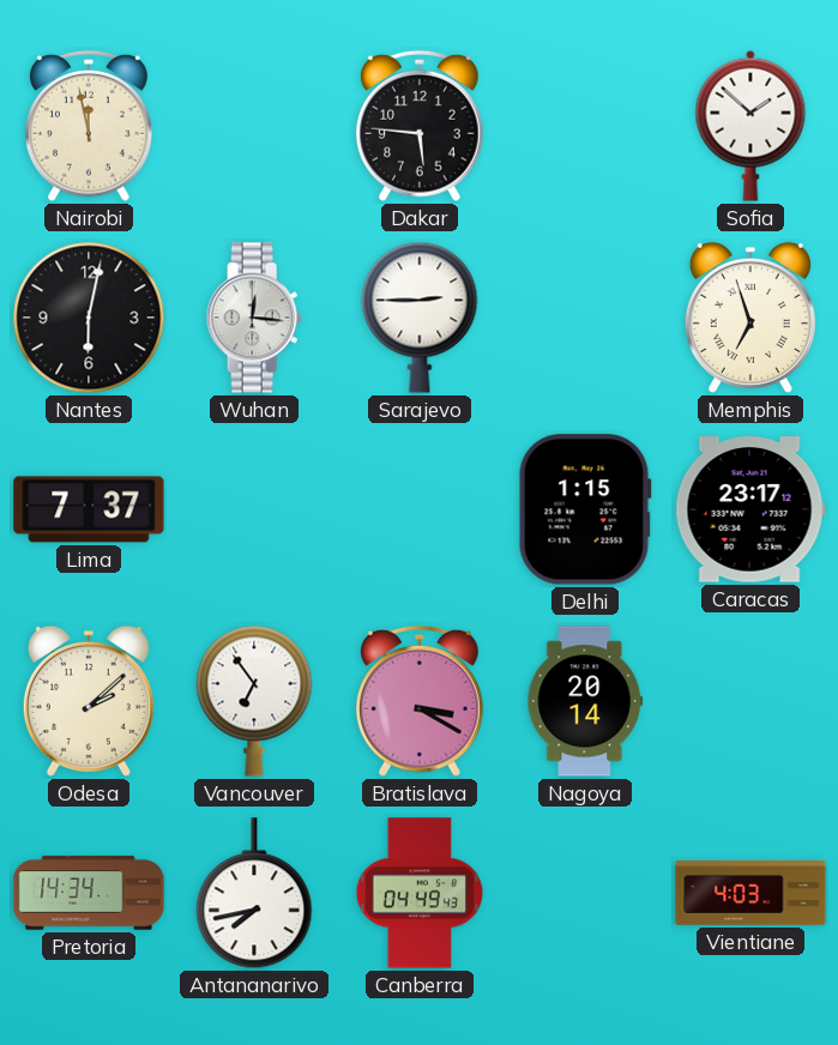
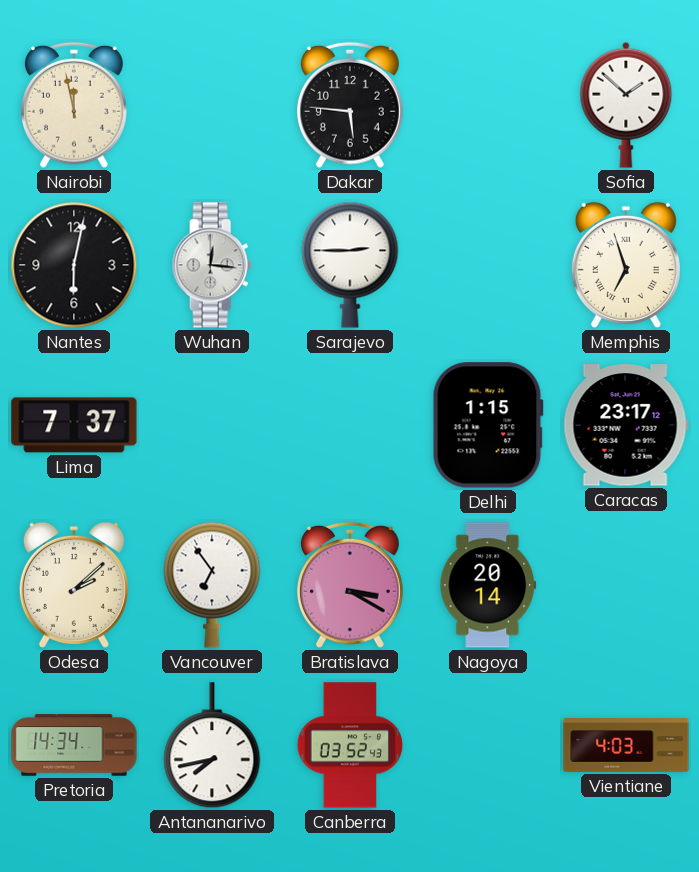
Canberra: 04:49 -> 03:52 (350, 745)
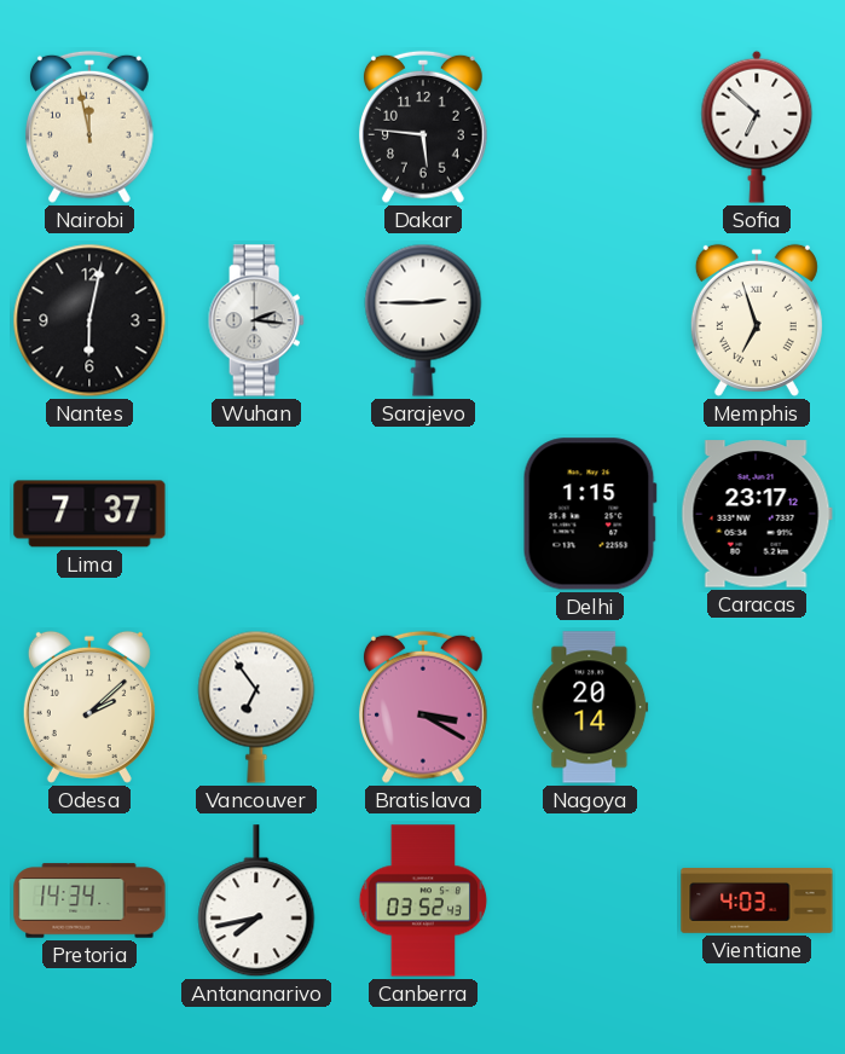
Sofia: 1:52 -> 6:52 (757, 127)
Wuhan: 12:16 -> 2:16 (256, 320)
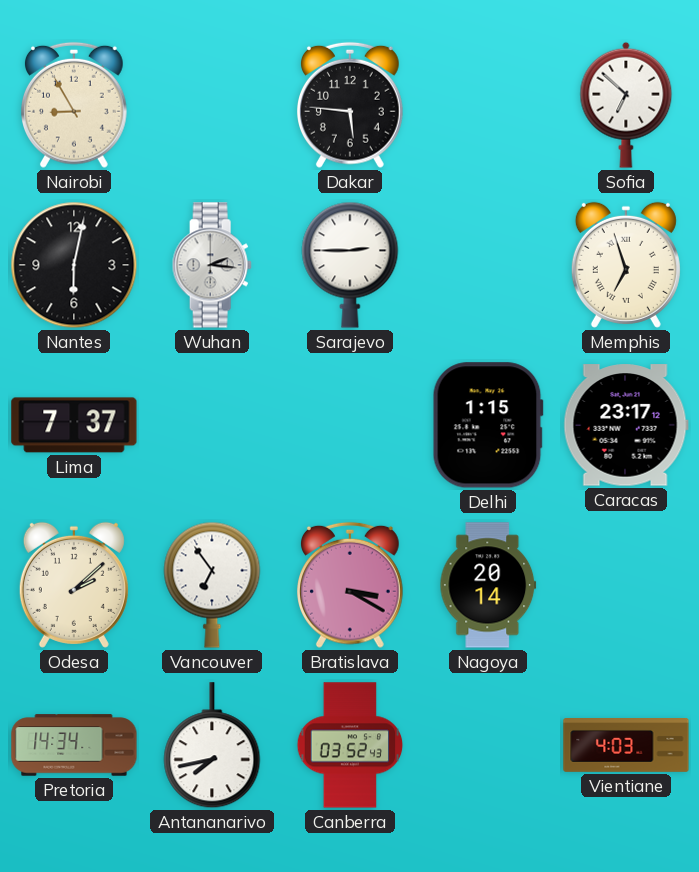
Nairobi: 11:58 -> 8:55 (75, 105)
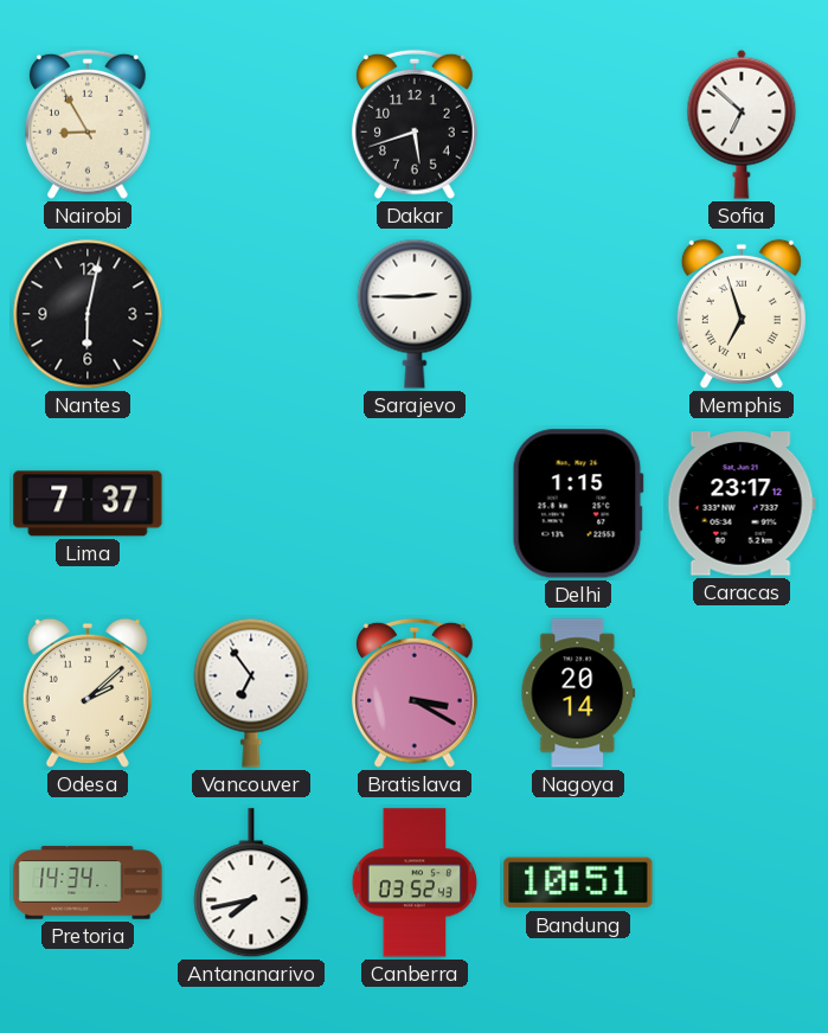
Dakar: 5:46 -> 5:42 (416, 124)
Wuhan: 2:16 -> none (212, 265)
Bandung: none -> 10:51 (578, 883)
Vientiane: 4:03 -> none (626, 746)
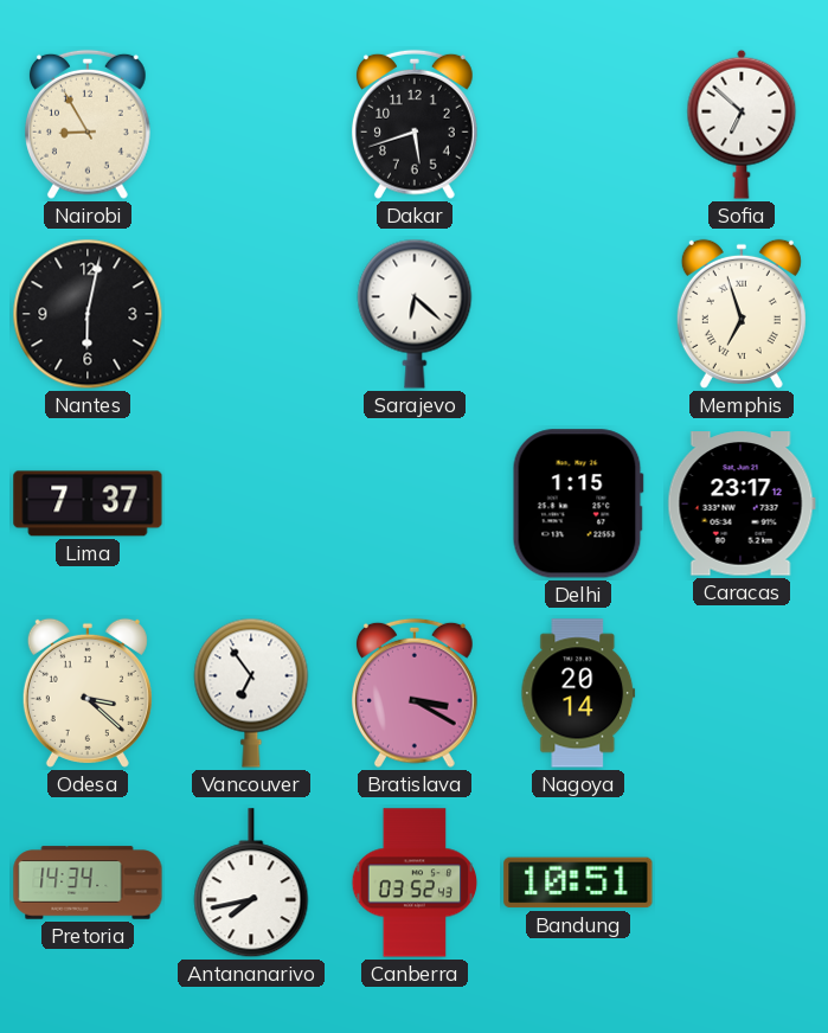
Sarajevo: 2:45 -> 6:22 (415, 314)
Odesa: 2:08 -> 3:22 (88, 693)
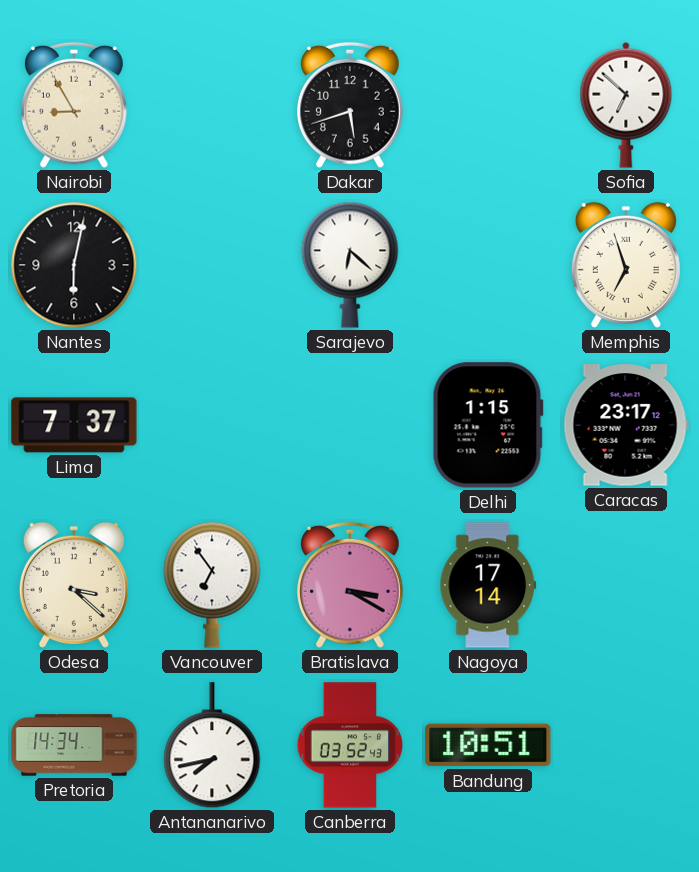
Nagoya: 20:14 -> 17:14 (488, 585)
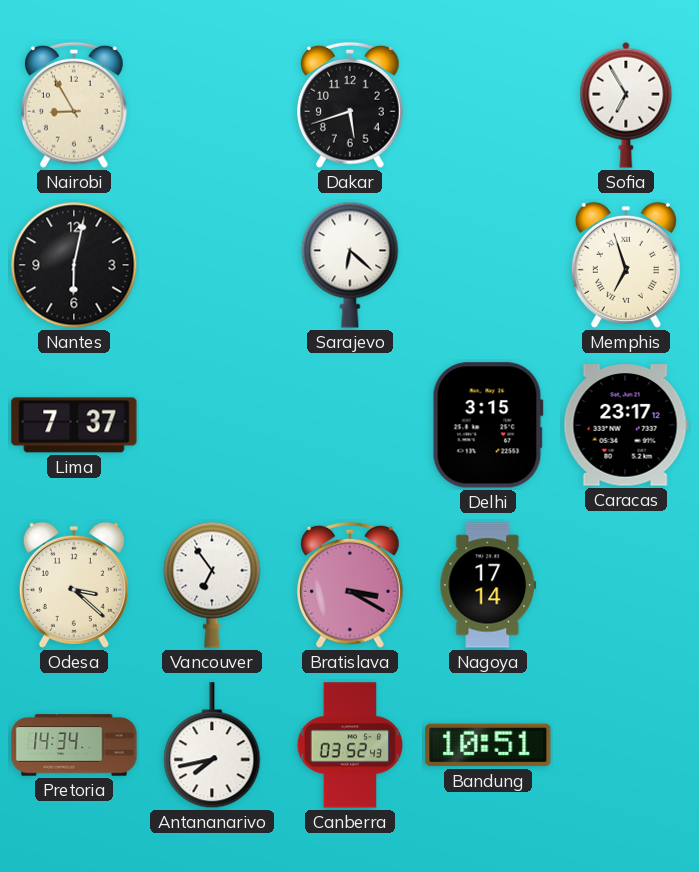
Sofia: 6:52 -> 6:55 (626, 105)
Delhi: 1:15 -> 3:15 (488, 425)
